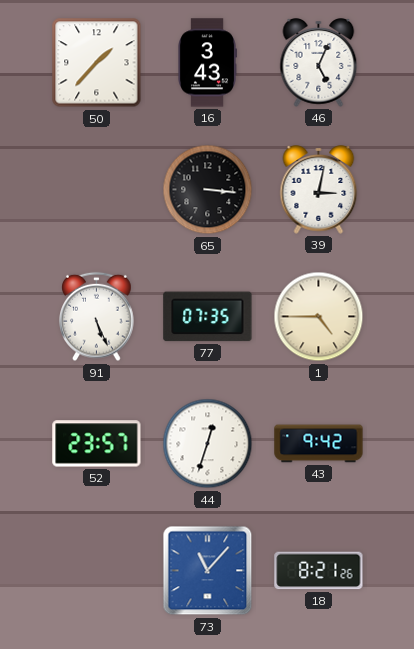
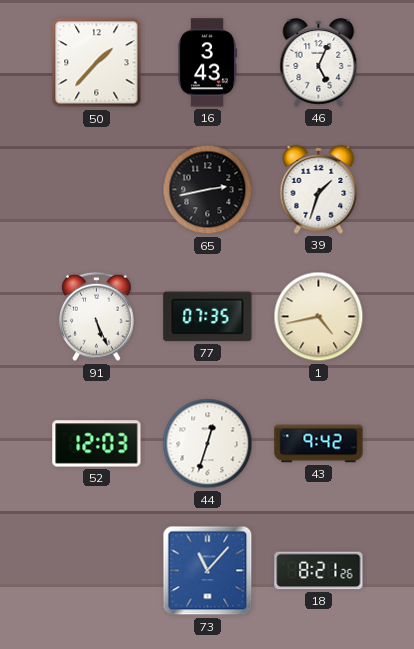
65: 3:16 -> 2:43 (208, 190)
39: 3:02 -> 1:33 (319, 190)
1: 4:45 -> 4:43 (319, 317)
52: 23:57 -> 12:03 (97, 444)
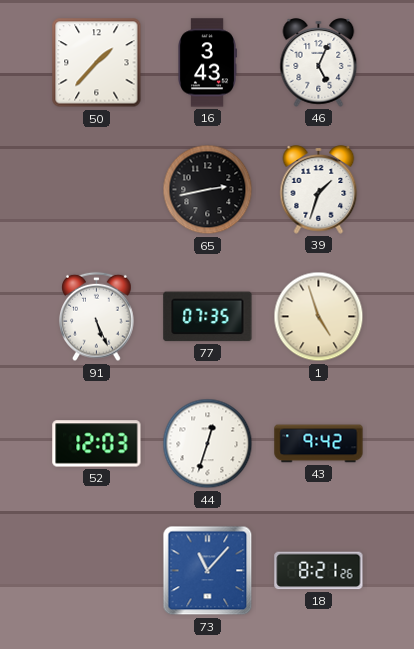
1: 4:43 -> 4:57 (319, 317)
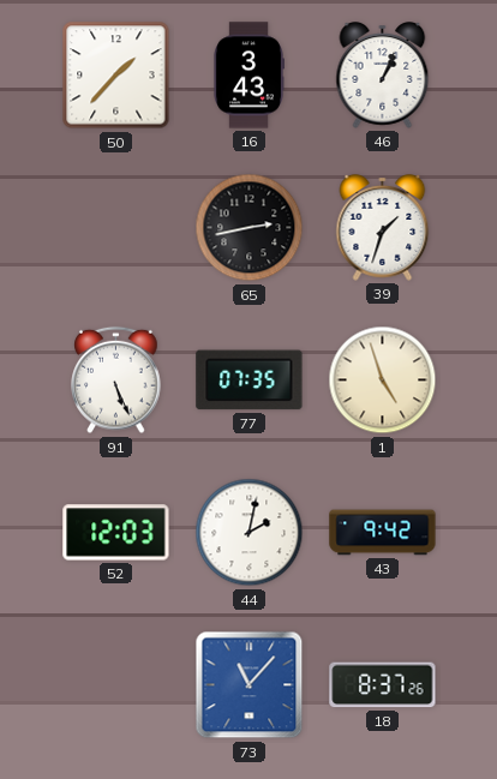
46: 5:04 -> 1:04 (383, 76)
44: 12:33 -> 2:02 (250, 533)
18: 8:21 -> 8:37 (383, 685)
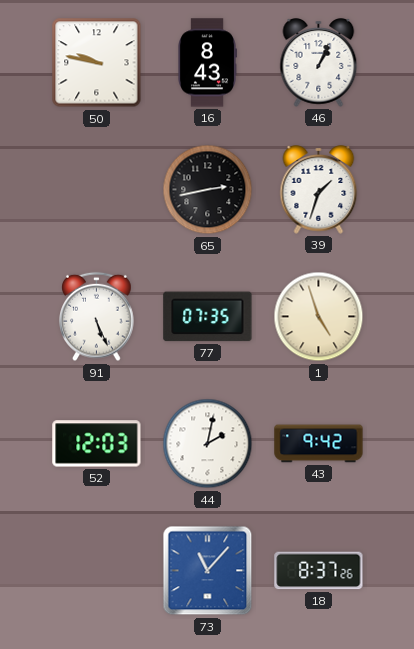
50: 1:37 -> 9:47 (97, 63)
16: 3:43 -> 8:43 (207, 63)
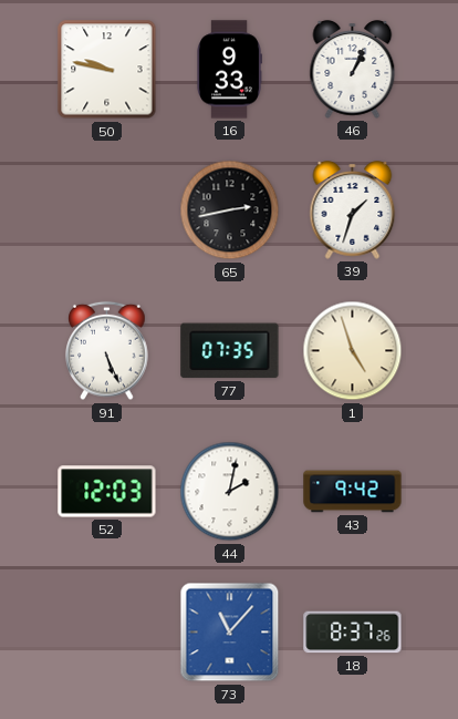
16: 8:43 -> 9:33 (229, 70)
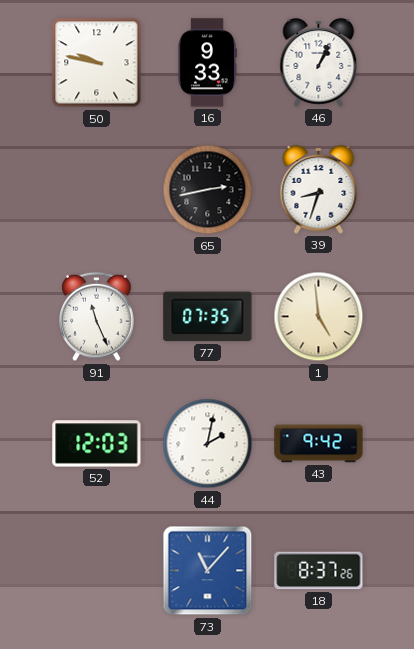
39: 1:33 -> 8:33 (319, 190)
91: 5:26 -> 11:26 (97, 317)
1: 4:57 -> 4:59 (319, 317)
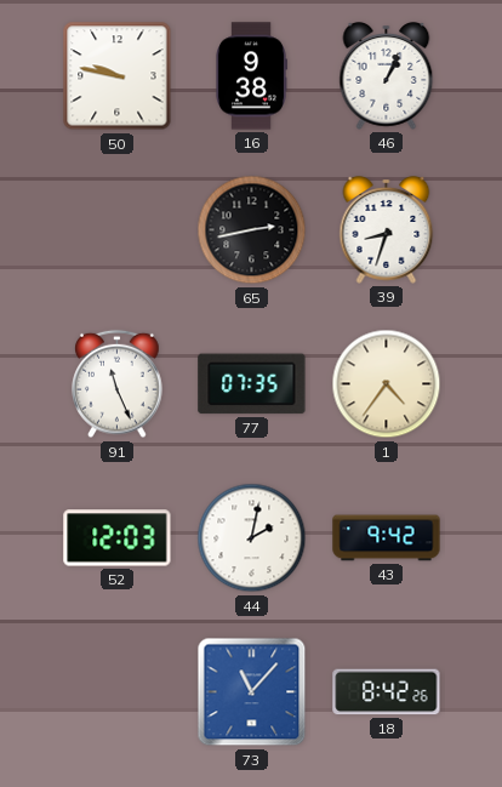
16: 9:33 -> 9:38 (251, 76)
1: 4:59 -> 4:36 (387, 384)
18: 8:37 -> 8:42 (387, 692)
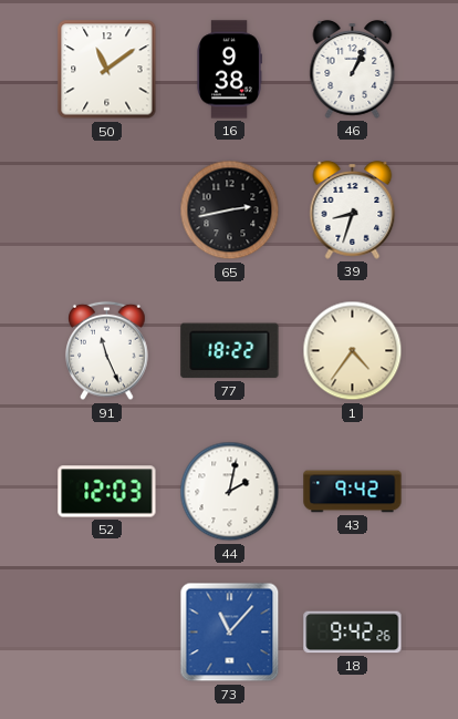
50: 9:47 -> 11:09 (107, 70)
77: 07:35 -> 18:22 (230, 351)
18: 8:42 -> 9:42 (353, 633)
